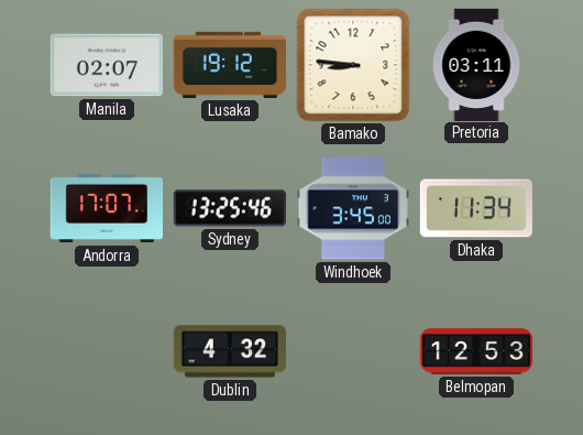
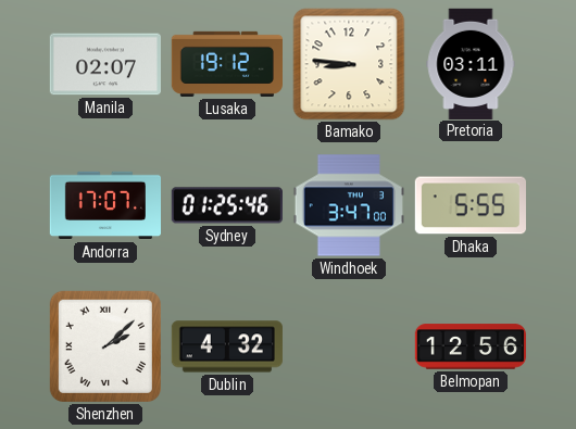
Sydney: 13:25 -> 01:25 (227, 205)
Windhoek: 3:45 -> 3:47 (349, 205)
Dhaka: 11:34 -> 5:55 (471, 205)
Shenzhen: none -> 2:08 (105, 346)
Belmopan: 12:53 -> 12:56 (469, 346)
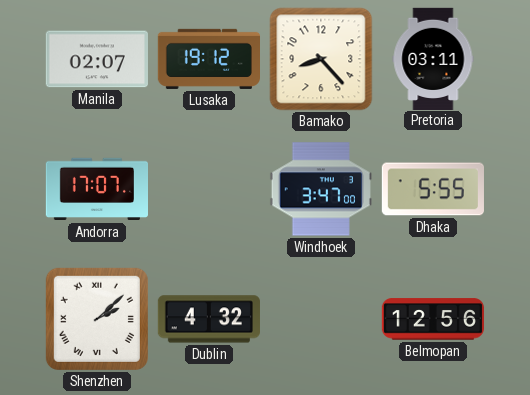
Bamako: 8:46 -> 8:23 (321, 59)
Sydney: 01:25 -> none (227, 205)
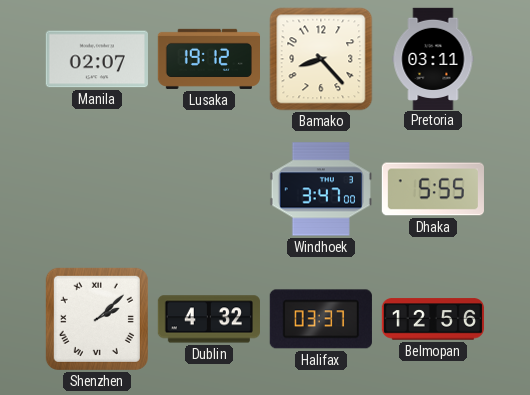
Andorra: 17:07 -> none (96, 189)
Halifax: none -> 03:37 (321, 319)
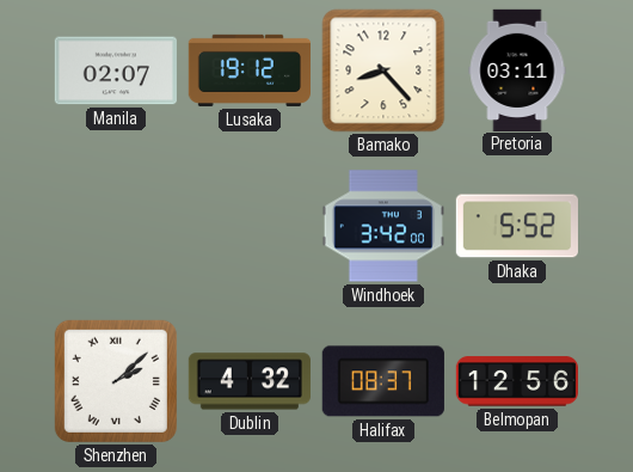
Windhoek: 3:47 -> 3:42 (383, 226)
Dhaka: 5:55 -> 5:52 (517, 226)
Halifax: 03:37 -> 08:37 (383, 381)
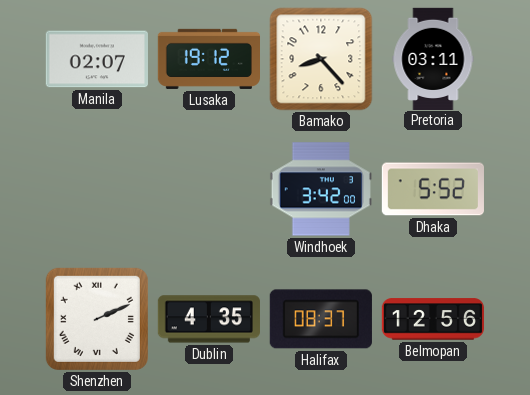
Shenzhen: 2:08 -> 2:11 (97, 319)
Dublin: 4:32 -> 4:35 (209, 319)
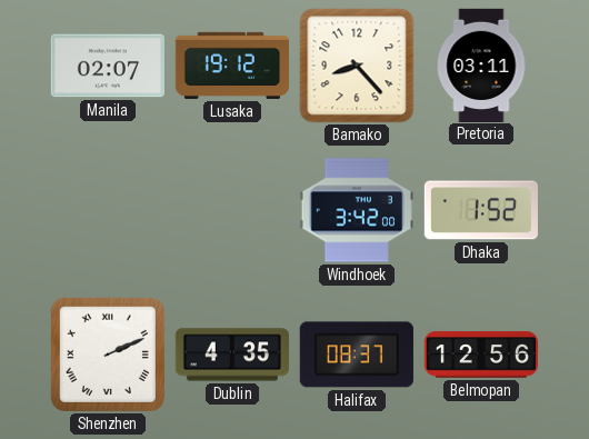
Dhaka: 5:52 -> 1:52 (481, 210)
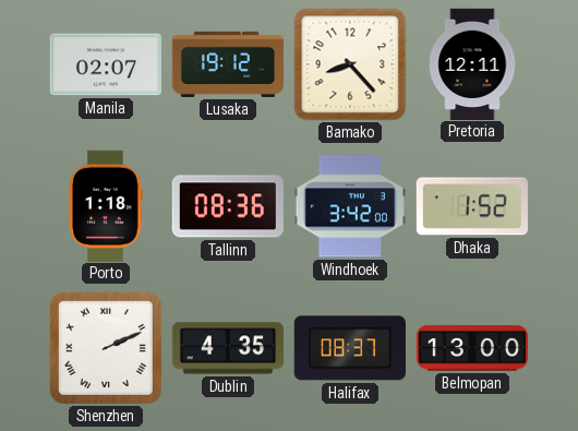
Pretoria: 03:11 -> 12:11 (472, 63)
Porto: none -> 1:18 (106, 205)
Tallinn: none -> 08:36 (228, 206)
Belmopan: 12:56 -> 13:00 (471, 348)
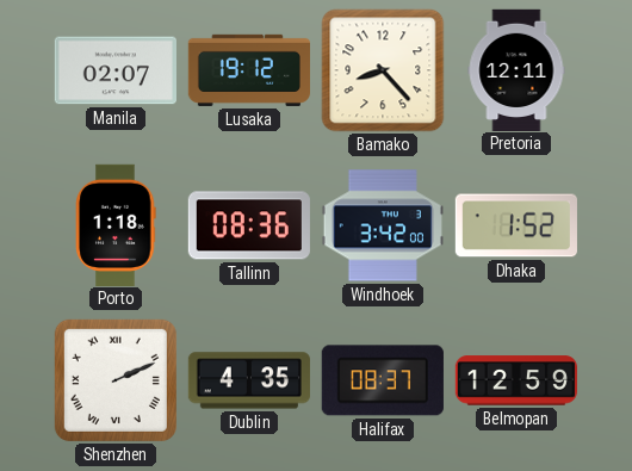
Belmopan: 13:00 -> 12:59 (515, 380)
